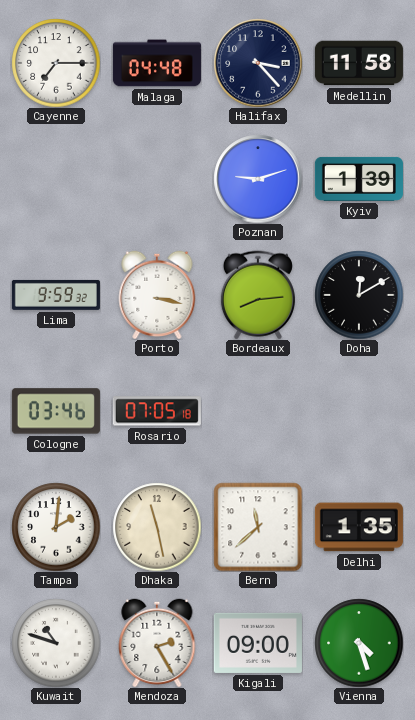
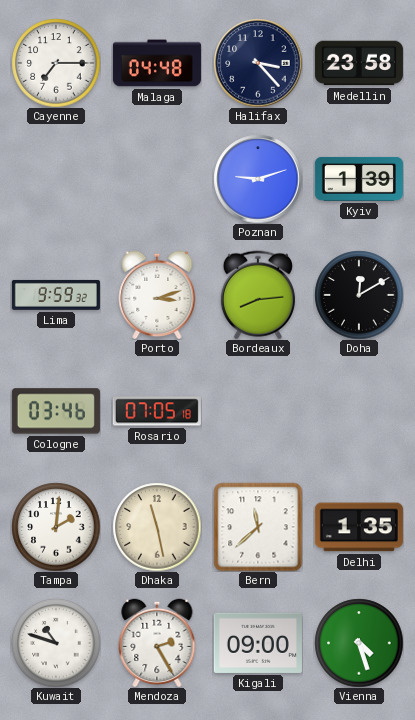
Medellin: 11:58 -> 23:58 (359, 63)
Porto: 3:17 -> 3:12 (157, 295)
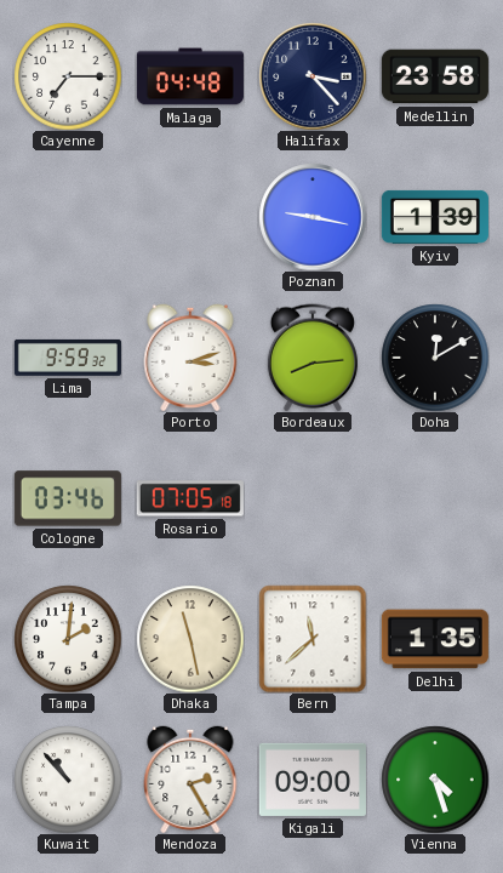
Poznan: 9:12 -> 9:17 (313, 217)
Kuwait: 10:48 -> 10:53 (68, 780)
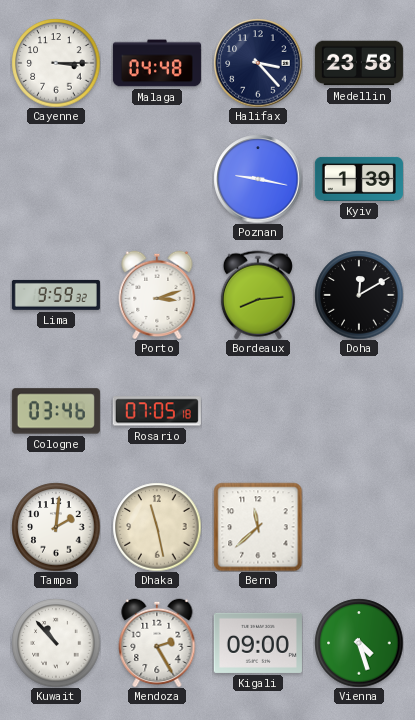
Cayenne: 7:15 -> 3:15 (56, 63)
Delhi: 1:35 -> none (435, 639)
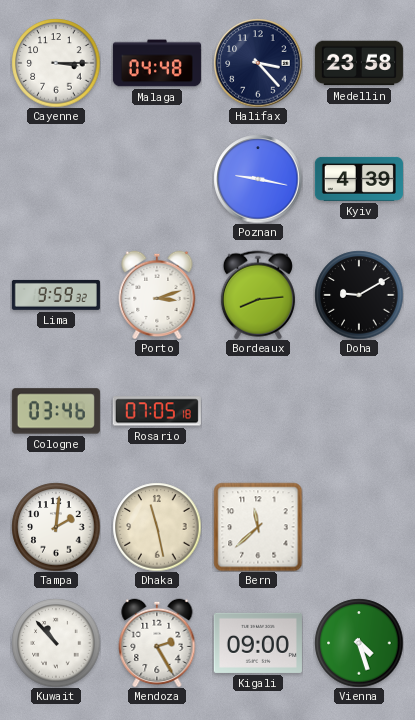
Kyiv: 1:39 -> 4:39 (359, 179)
Doha: 12:10 -> 9:10 (359, 295)
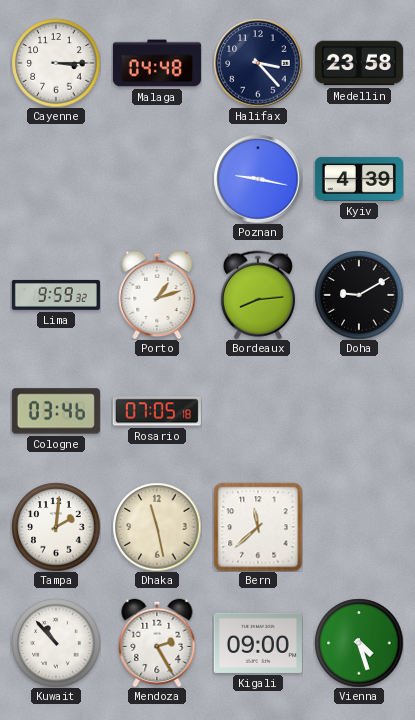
Porto: 3:12 -> 1:12 (157, 295)
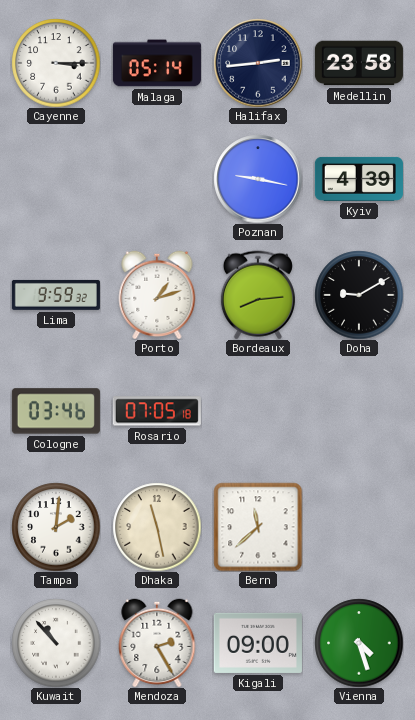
Malaga: 04:48 -> 05:14 (157, 63)
Halifax: 3:23 -> 2:44 (258, 63)
